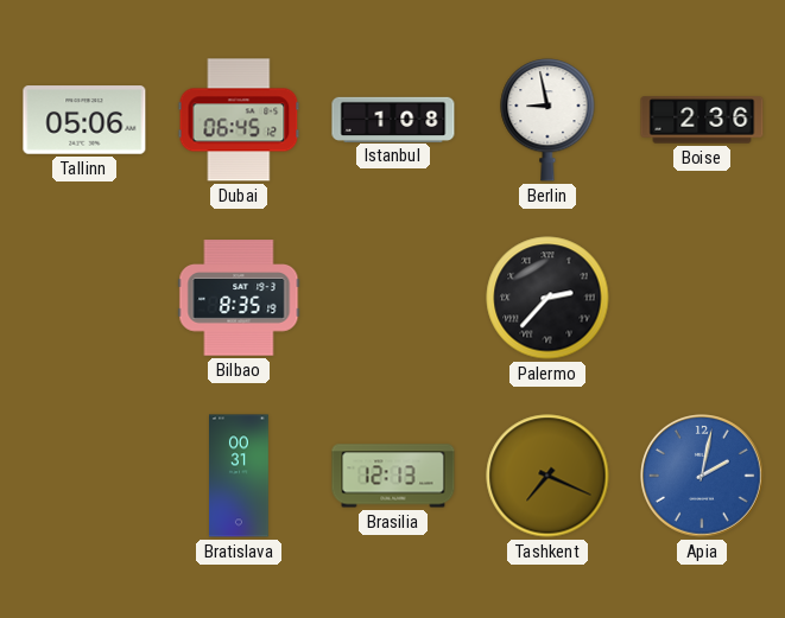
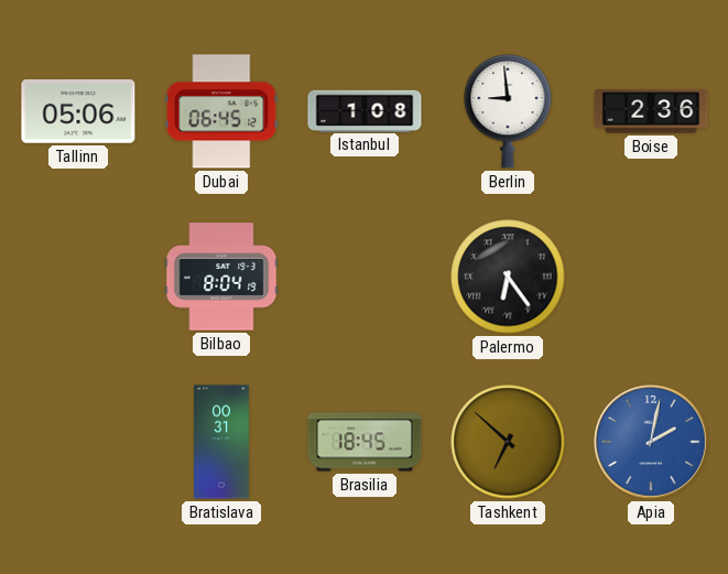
Berlin: 8:58 -> 8:59 (508, 112)
Bilbao: 8:35 -> 8:04 (221, 277)
Palermo: 2:37 -> 6:24 (508, 277)
Brasilia: 12:13 -> 18:45 (365, 442)
Tashkent: 7:19 -> 6:52 (508, 442)
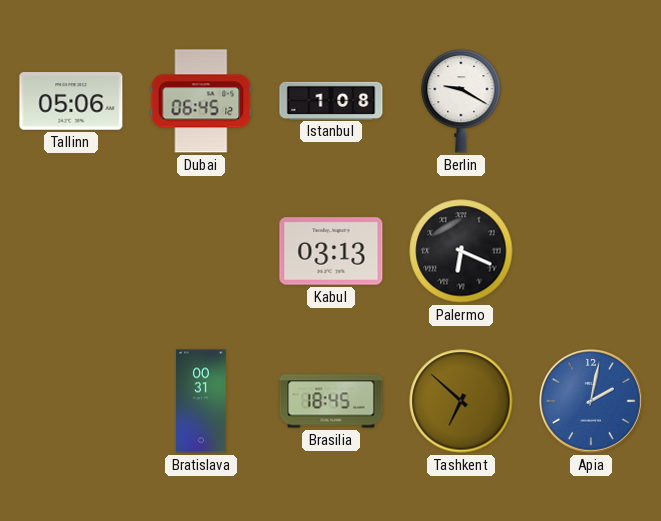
Berlin: 8:59 -> 9:20 (461, 102)
Boise: 2:36 -> none (651, 111)
Bilbao: 8:04 -> none (221, 277)
Kabul: none -> 03:13 (331, 251)
Palermo: 6:24 -> 6:19 (461, 251)
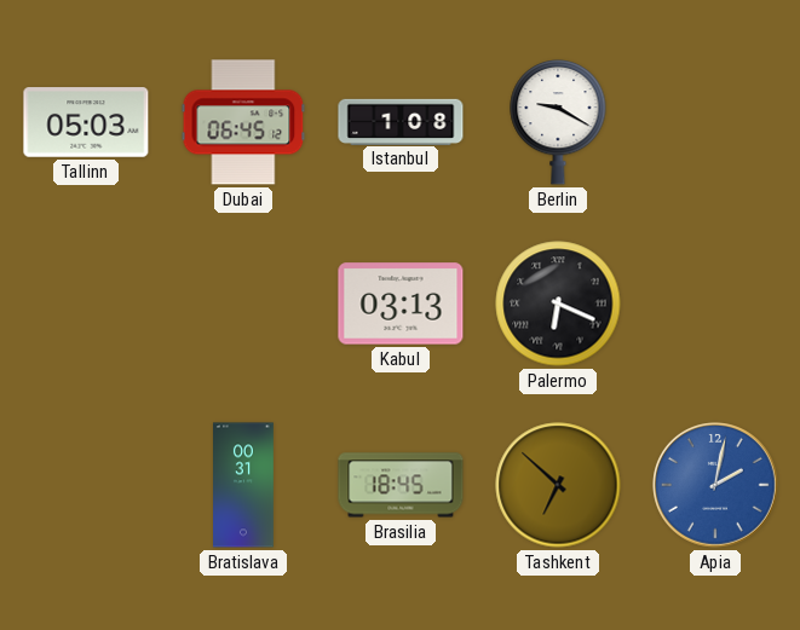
Tallinn: 05:06 -> 05:03 (86, 122)
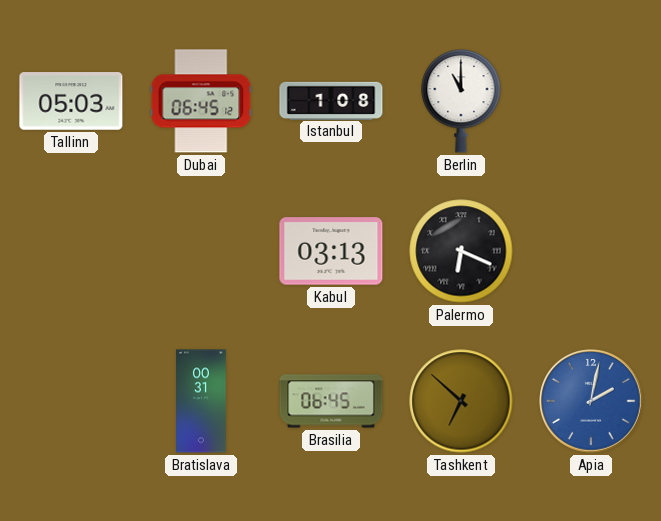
Berlin: 9:20 -> 11:00 (461, 102)
Brasilia: 18:45 -> 06:45 (331, 401)
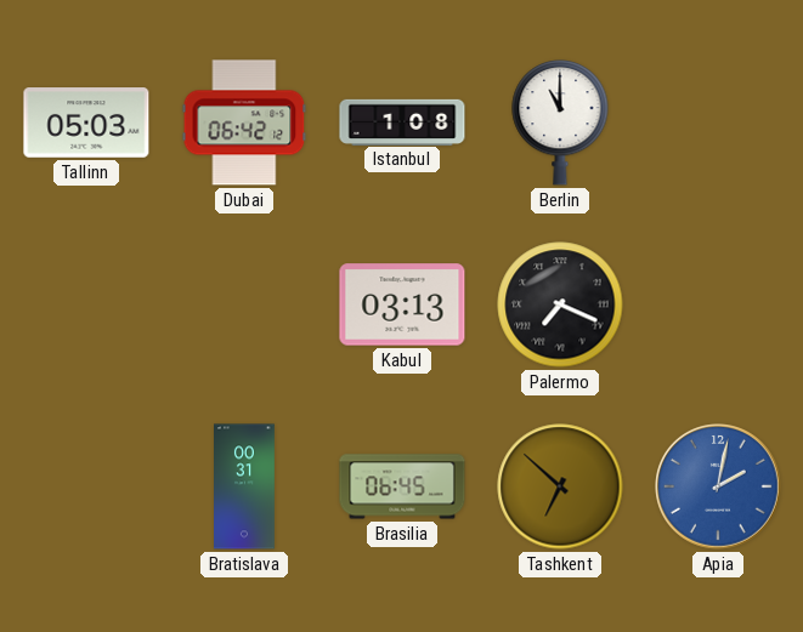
Dubai: 06:45 -> 06:42 (244, 123)
Palermo: 6:19 -> 7:19 (560, 304)
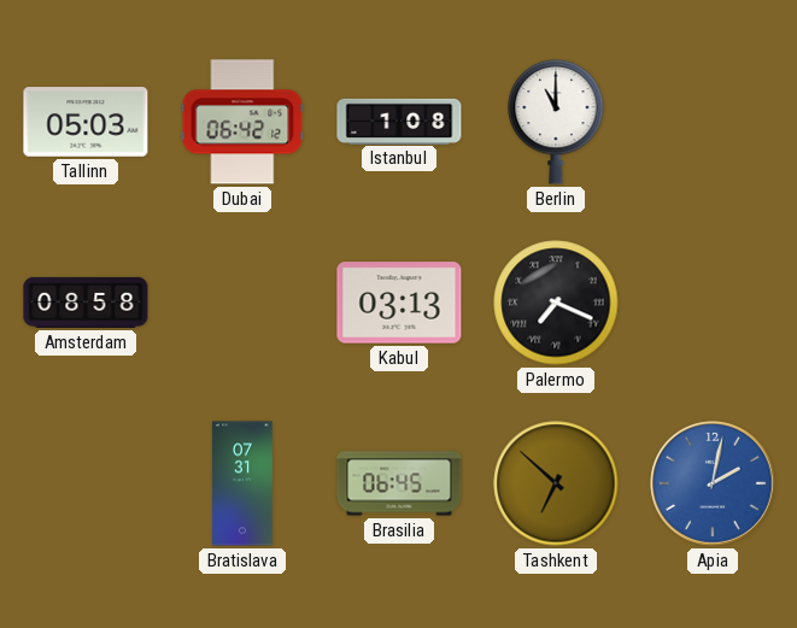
Amsterdam: none -> 08:58 (86, 303)
Bratislava: 00:31 -> 07:31 (244, 483)
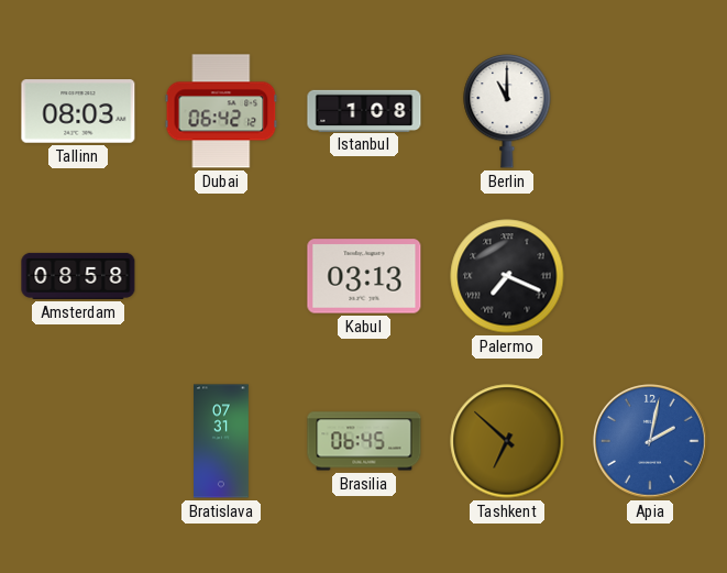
Tallinn: 05:03 -> 08:03 (78, 111)
